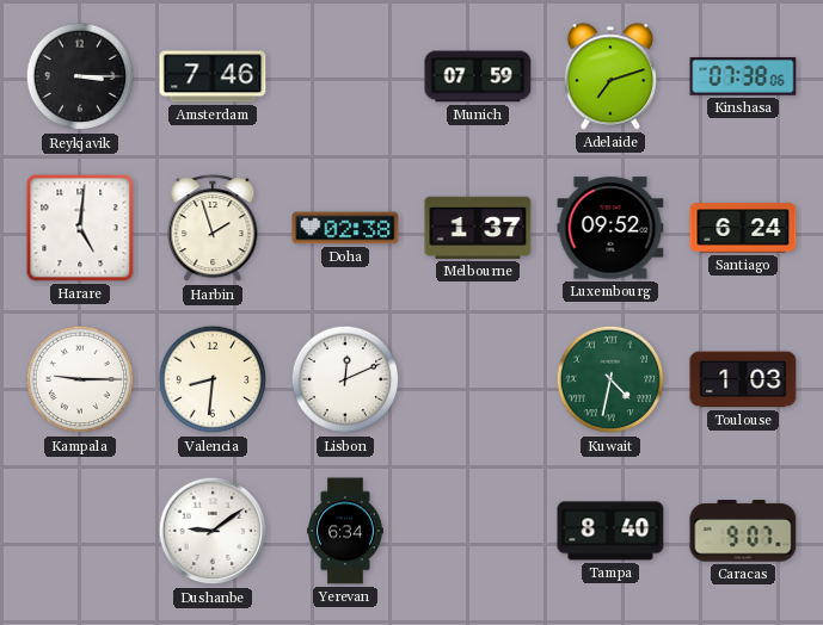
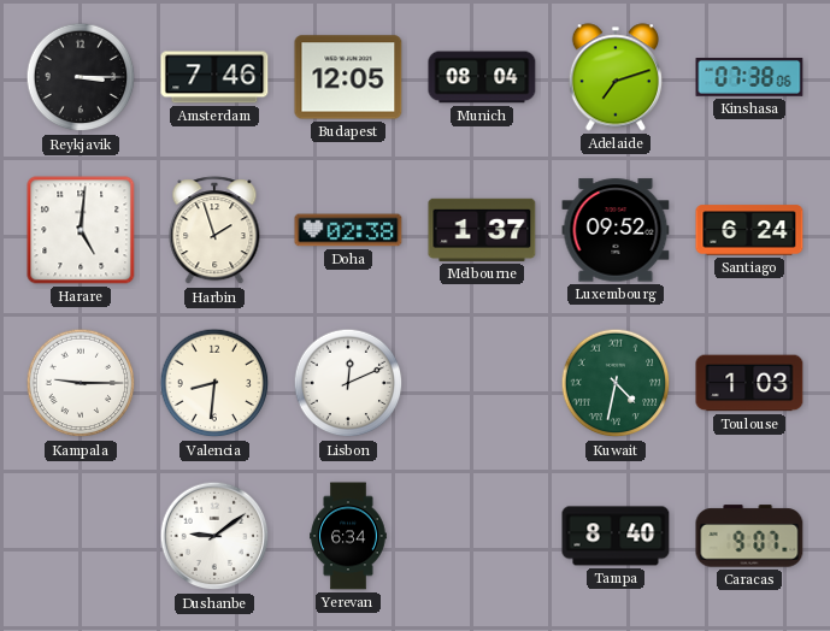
Budapest: none -> 12:05 (348, 77)
Munich: 07:59 -> 08:04 (482, 77)
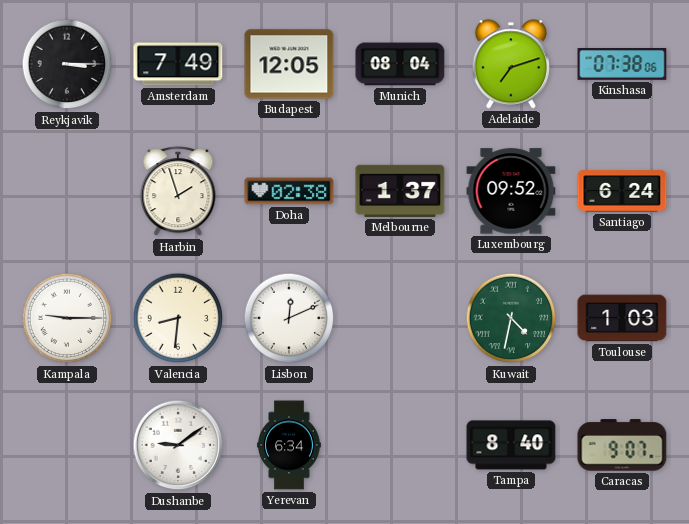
Amsterdam: 7:46 -> 7:49 (178, 64)
Harare: 5:01 -> none (81, 230)
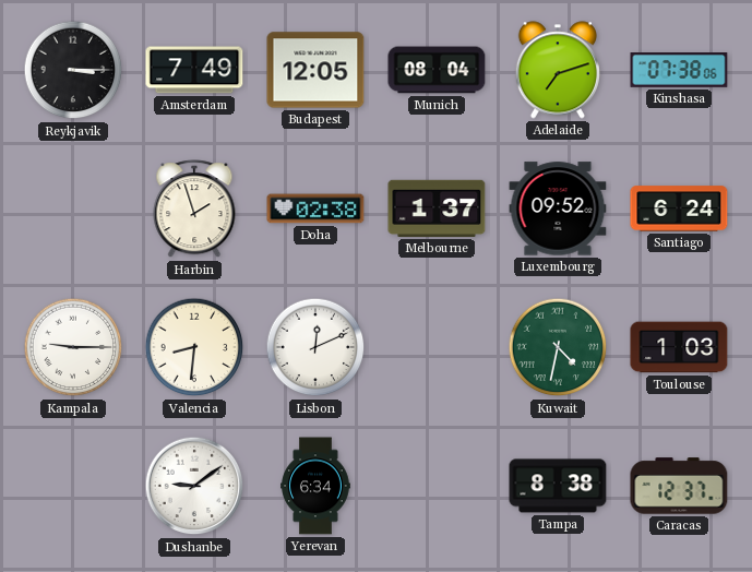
Tampa: 8:40 -> 8:38 (558, 486)
Caracas: 9:07 -> 12:37 (679, 486)
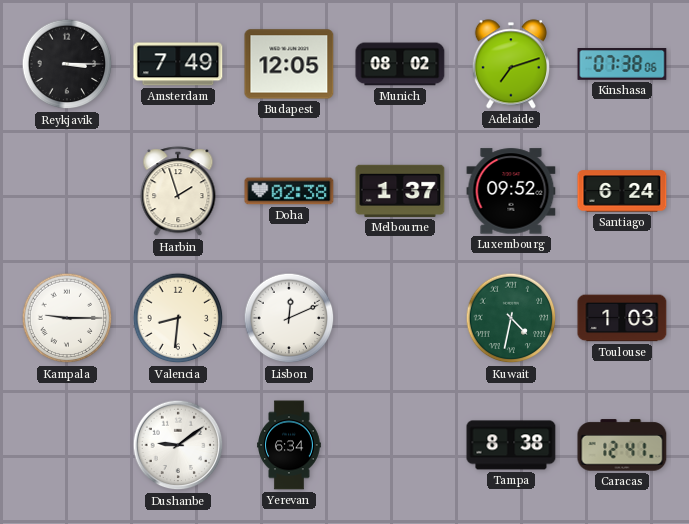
Munich: 08:04 -> 08:02 (400, 64)
Caracas: 12:37 -> 12:41 (622, 445)
